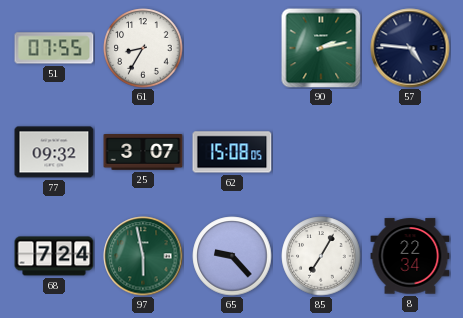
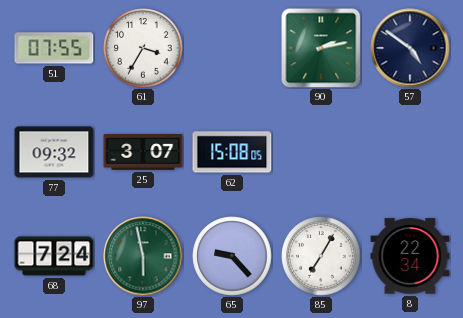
61: 8:35 -> 3:35 (143, 48)
57: 4:46 -> 4:51 (410, 48)
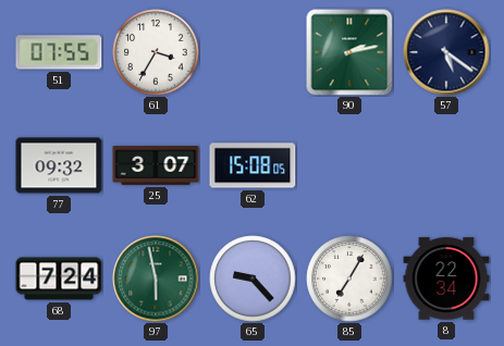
57: 4:51 -> 5:21 (446, 52)
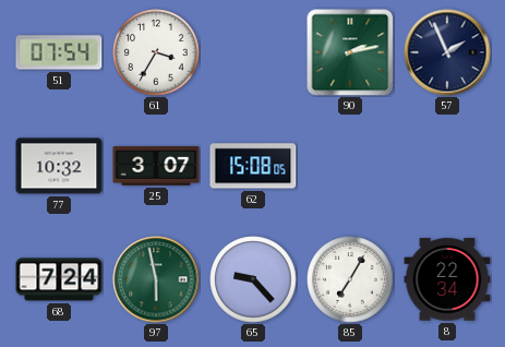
51: 07:55 -> 07:54 (59, 52)
57: 5:21 -> 1:56 (447, 52)
77: 09:32 -> 10:32 (59, 166)
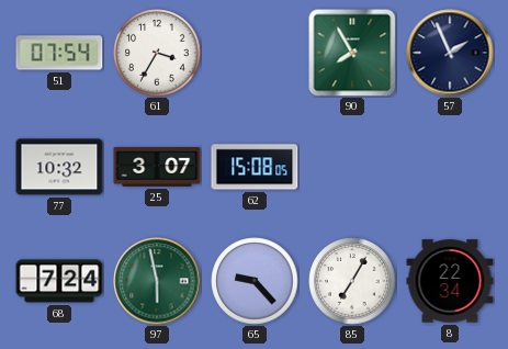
90: 2:13 -> 7:55 (352, 53)
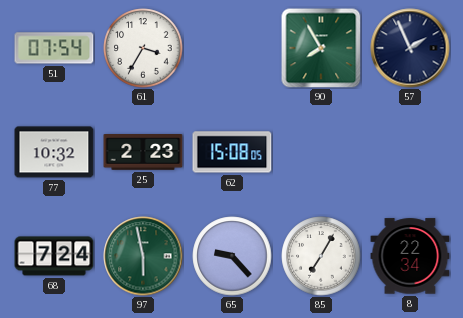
25: 3:07 -> 2:23 (143, 153)
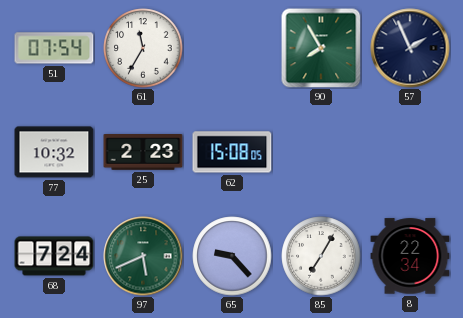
61: 3:35 -> 11:35 (143, 48)
97: 5:58 -> 5:41 (143, 256)
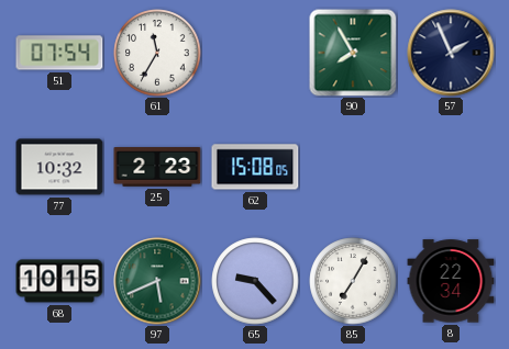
68: 7:24 -> 10:15 (59, 281)
